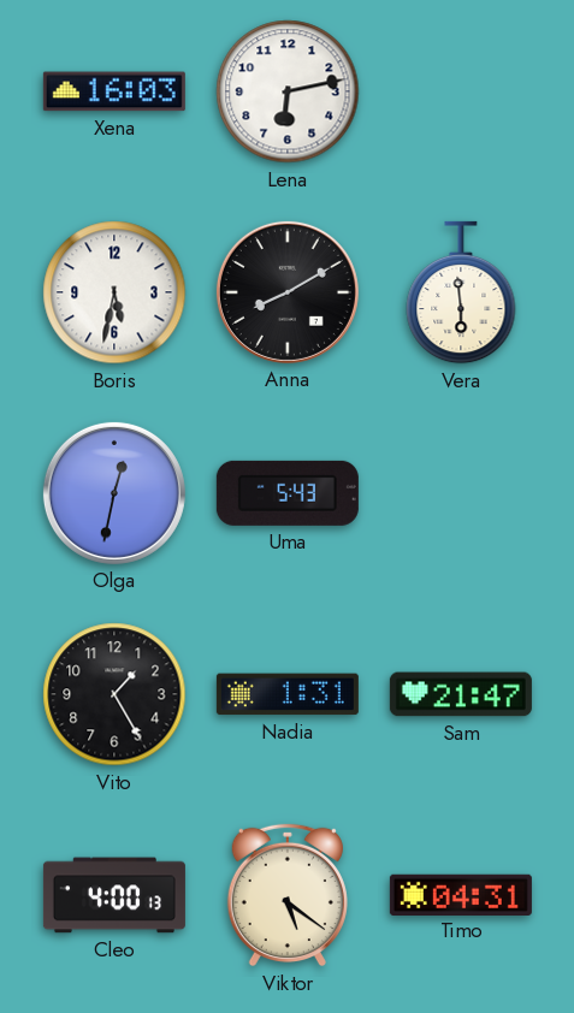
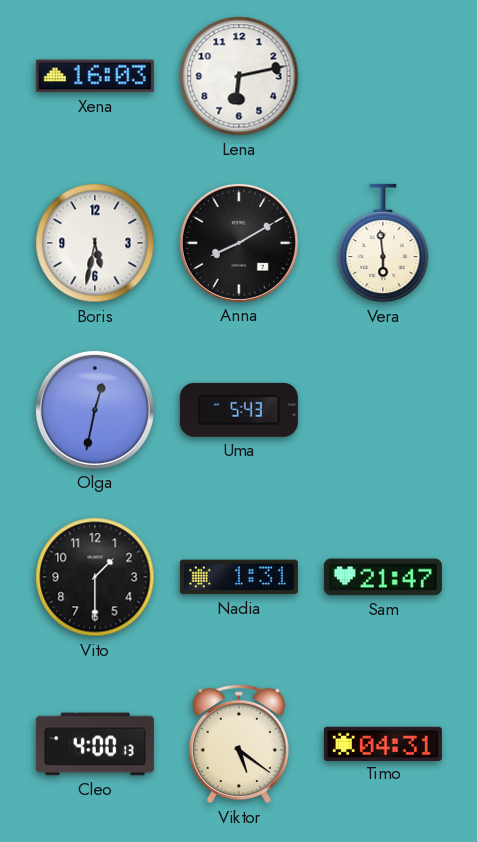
Vito: 1:25 -> 1:30 (95, 577)
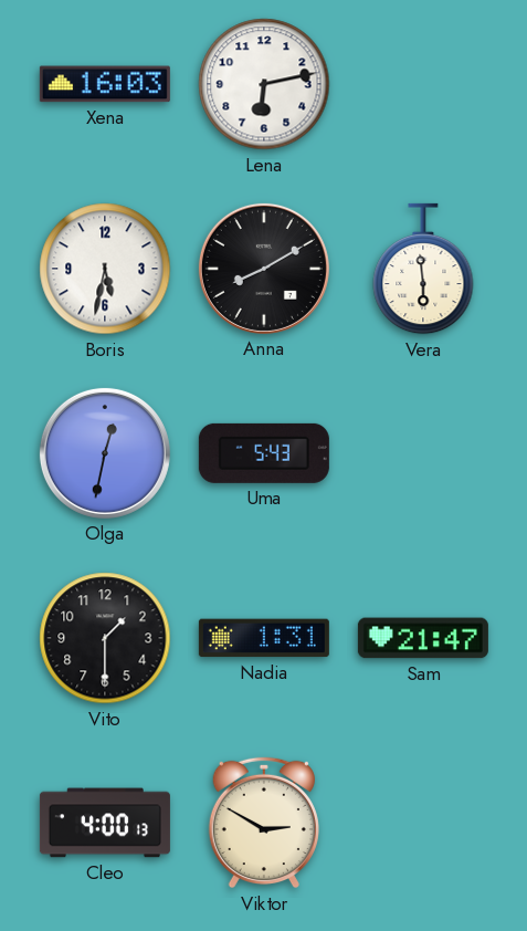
Viktor: 5:21 -> 2:50 (264, 823)
Timo: 04:31 -> none (383, 743)
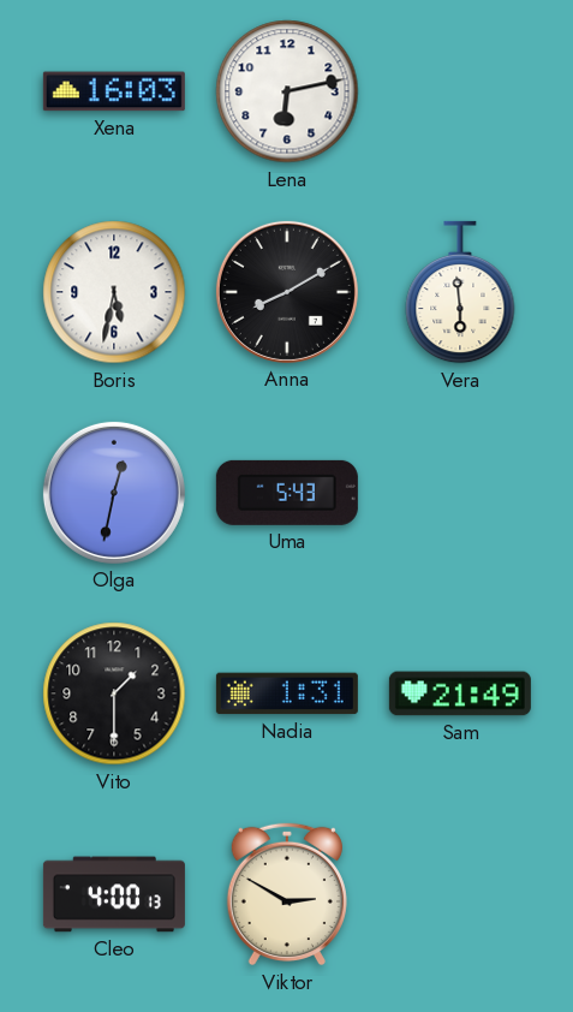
Sam: 21:47 -> 21:49 (460, 693)
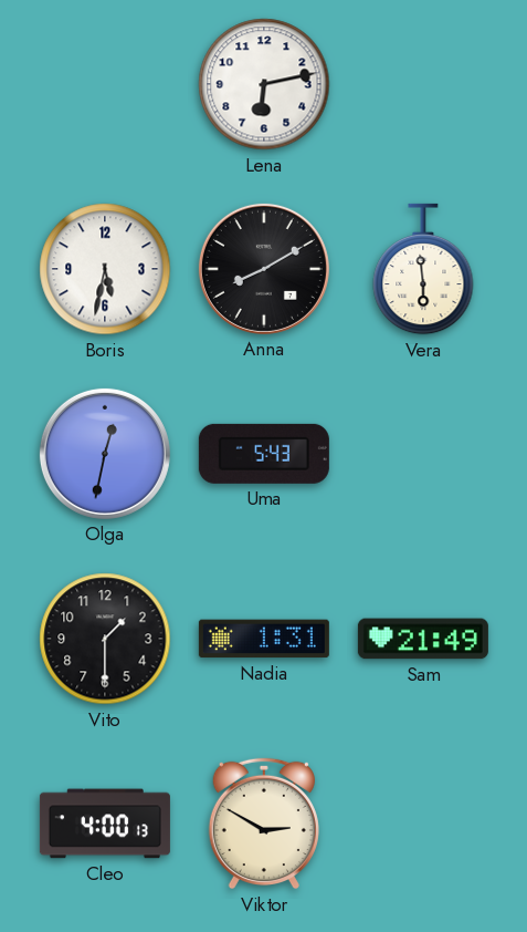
Xena: 16:03 -> none (114, 91)
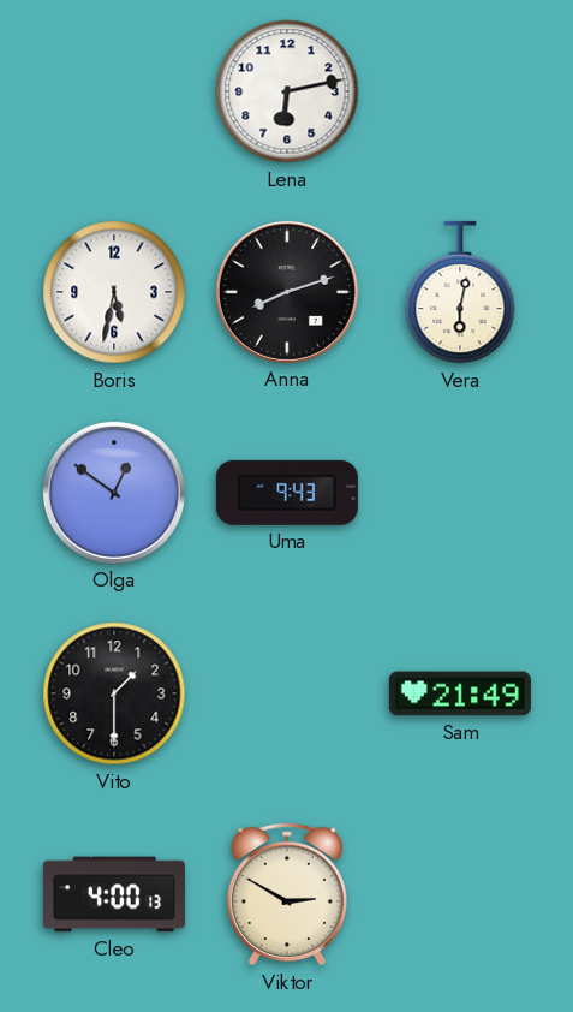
Anna: 8:10 -> 8:12 (287, 292)
Vera: 5:59 -> 6:02 (460, 292)
Olga: 12:32 -> 12:51 (114, 493)
Uma: 5:43 -> 9:43 (287, 493)
Nadia: 1:31 -> none (264, 639)
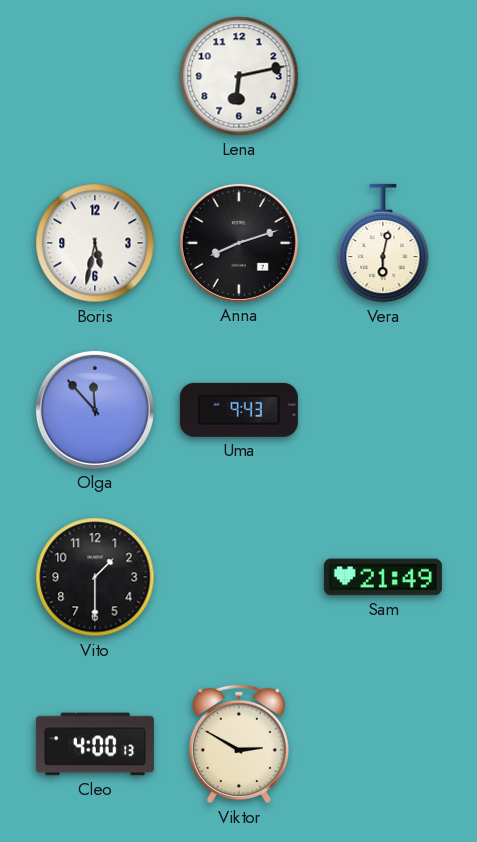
Olga: 12:51 -> 11:53 (95, 410)
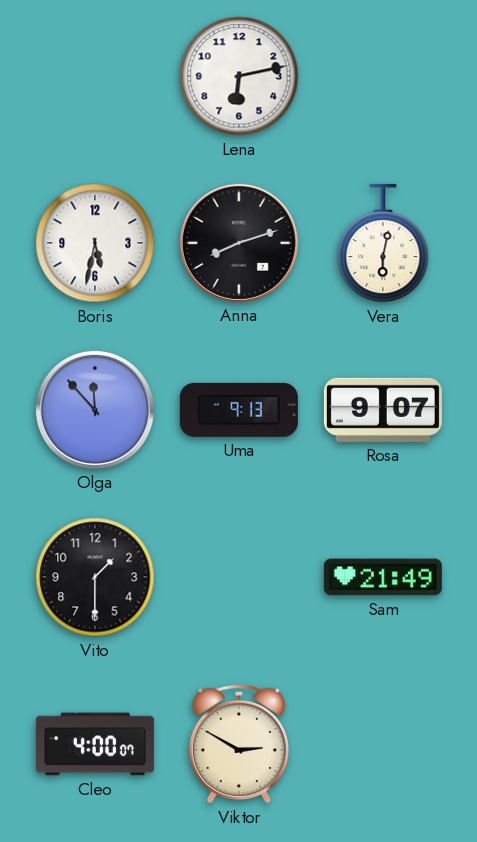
Uma: 9:43 -> 9:13 (239, 410)
Rosa: none -> 9:07 (383, 410)
Cleo: 4:00:13 -> 4:00:07 (95, 744)
